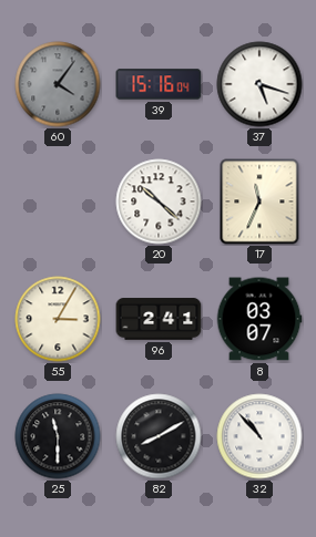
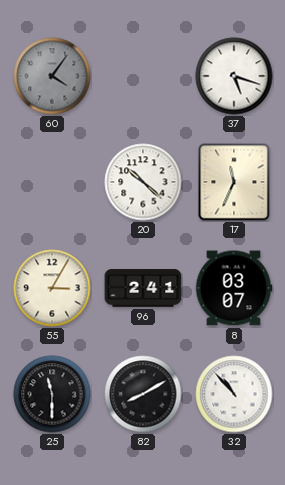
39: 15:16 -> none (159, 84)
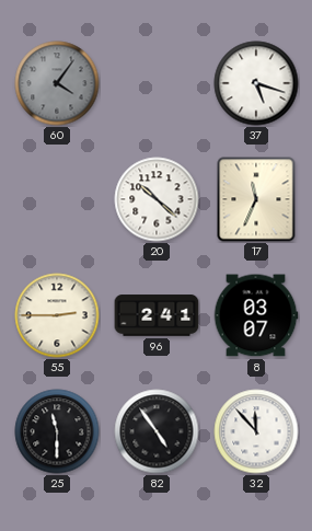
55: 3:05 -> 2:45 (57, 315)
82: 8:10 -> 4:54 (157, 431)
32: 10:53 -> 11:53 (256, 431)
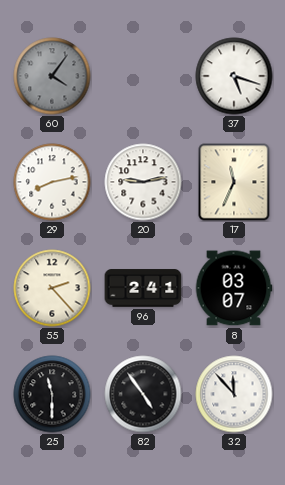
29: none -> 8:13 (52, 182)
20: 10:22 -> 9:13 (143, 182)
55: 2:45 -> 2:23 (52, 288)
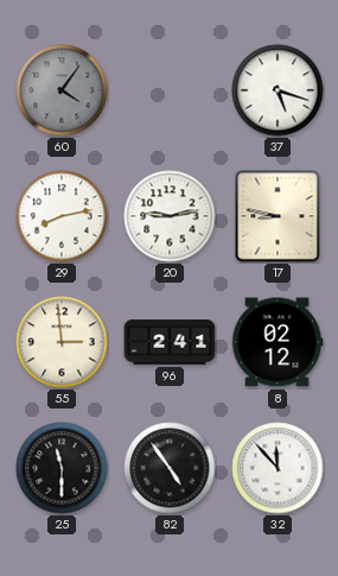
17: 11:34 -> 8:47 (278, 216)
55: 2:23 -> 2:59 (62, 342)
8: 03:07 -> 02:12 (278, 342)
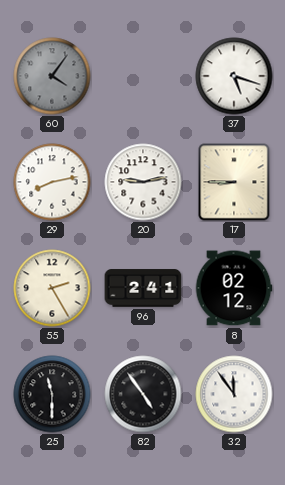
17: 8:47 -> 8:45 (234, 182)
55: 2:59 -> 2:25 (52, 288)
32: 11:53 -> 11:54 (234, 394)
